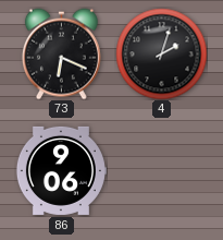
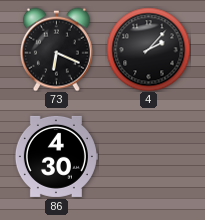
4: 2:03 -> 2:07 (148, 49)
86: 9:06 -> 4:30 (56, 156)
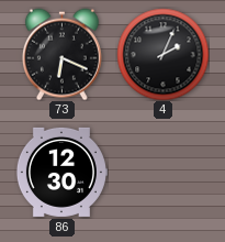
4: 2:07 -> 2:04 (162, 54)
86: 4:30 -> 12:30 (61, 172)
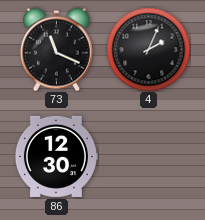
73: 6:19 -> 11:19 (56, 49)
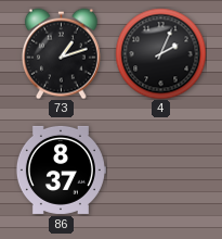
73: 11:19 -> 1:12 (61, 53)
86: 12:30 -> 8:37 (61, 169)
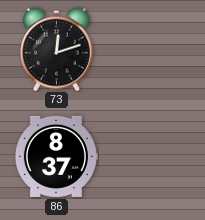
73: 1:12 -> 12:12 (56, 49)
4: 2:04 -> none (160, 53)
